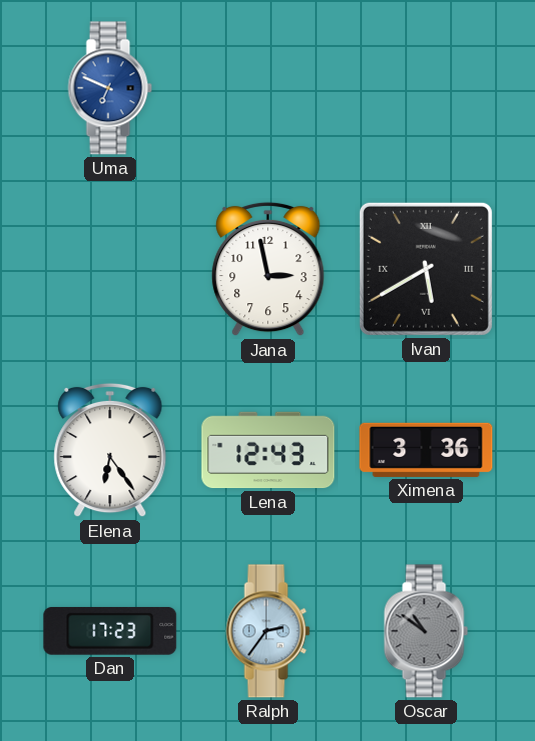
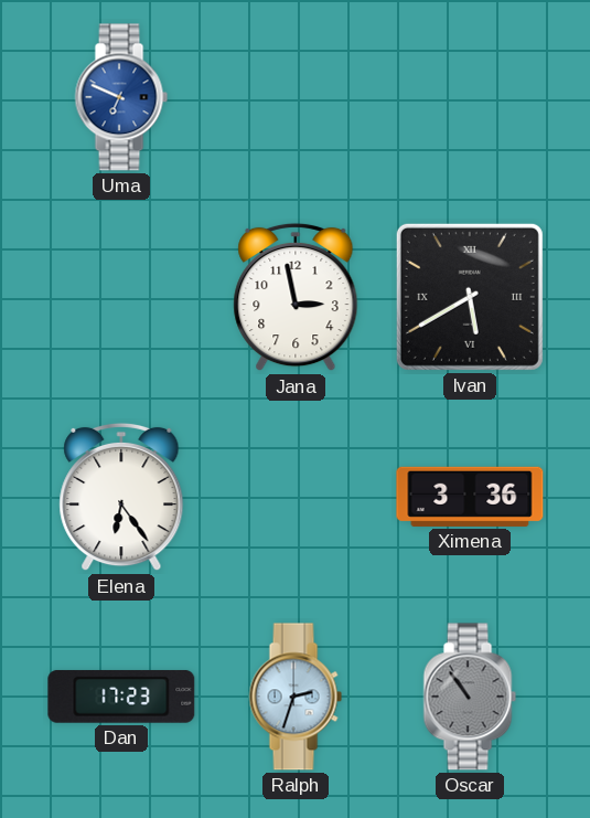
Lena: 12:43 -> none (268, 450)
Ralph: 2:36 -> 2:33 (296, 697)
Oscar: 10:51 -> 10:54 (470, 697)
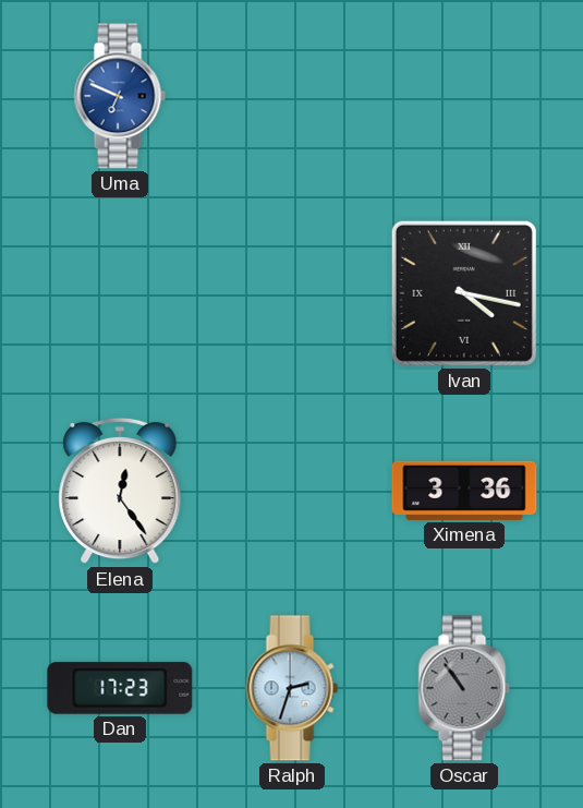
Jana: 2:58 -> none (296, 297)
Ivan: 5:40 -> 4:17 (464, 293)
Elena: 6:24 -> 12:24 (120, 491)
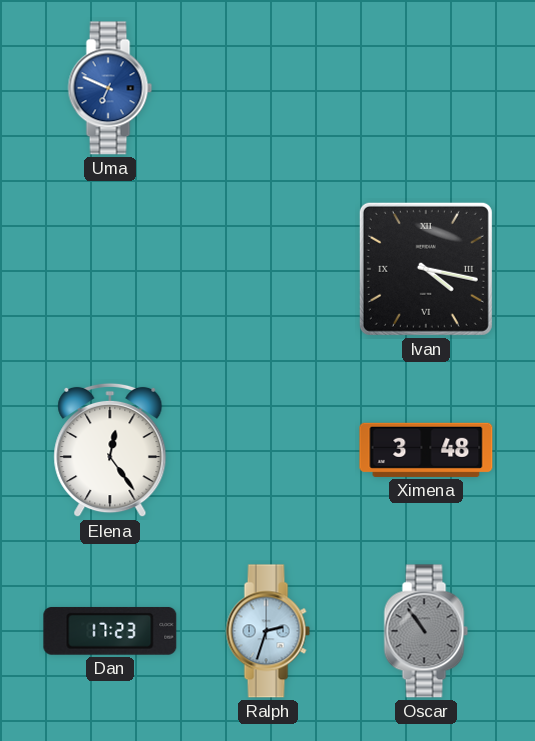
Ximena: 3:36 -> 3:48 (426, 450)
